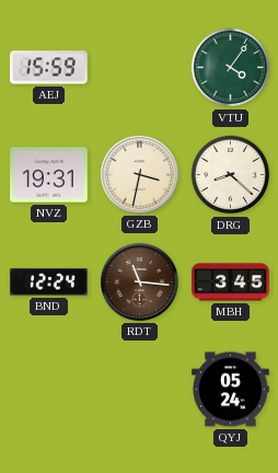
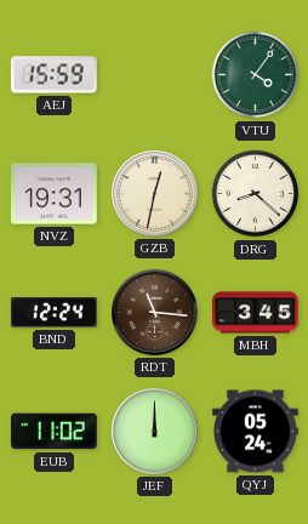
GZB: 3:32 -> 12:32 (155, 194)
EUB: none -> 11:02 (53, 432)
JEF: none -> 12:00 (155, 432)
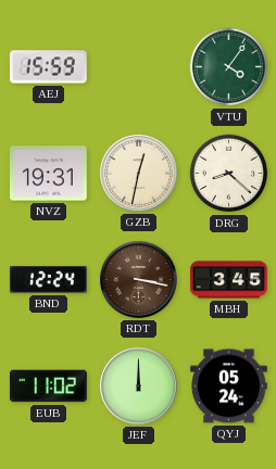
RDT: 11:16 -> 3:17 (139, 280)
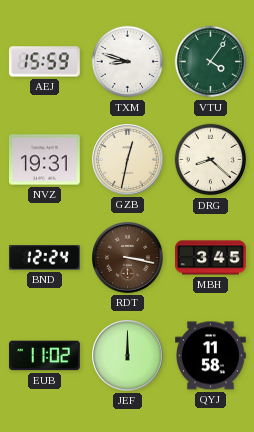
TXM: none -> 8:48 (128, 62)
QYJ: 05:24 -> 11:58 (211, 356)
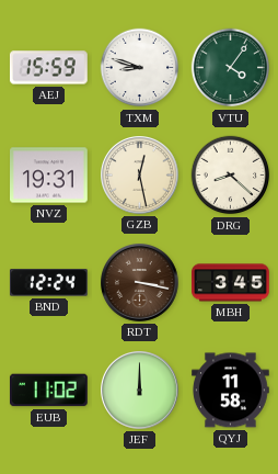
GZB: 12:32 -> 12:28 (140, 176)
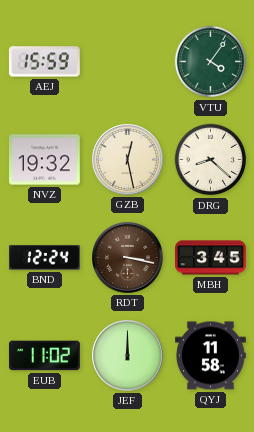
TXM: 8:48 -> none (140, 68)
NVZ: 19:31 -> 19:32 (45, 160)
